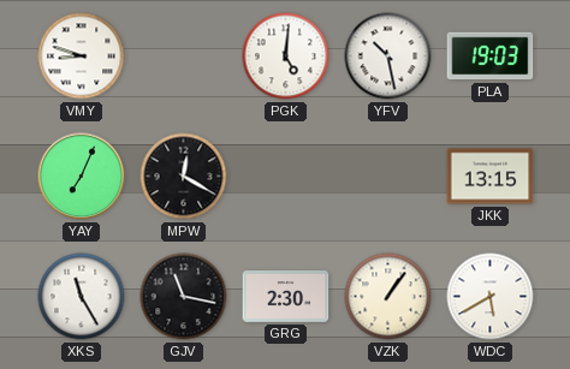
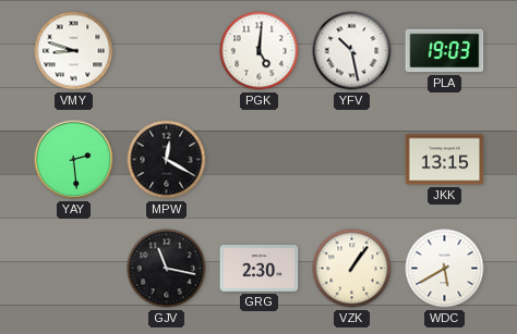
YAY: 7:04 -> 2:29 (74, 160)
XKS: 11:25 -> none (82, 297)
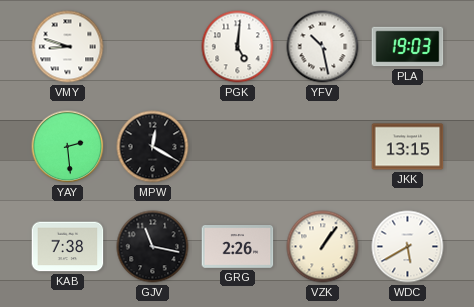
KAB: none -> 7:38 (68, 247)
GRG: 2:30 -> 2:26 (238, 247)
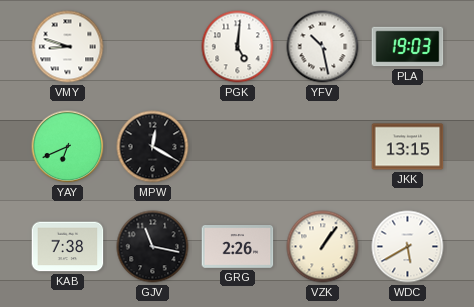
YAY: 2:29 -> 6:41 (68, 147)
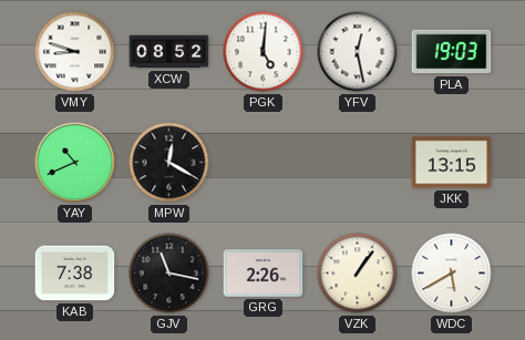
XCW: none -> 08:52 (169, 52)
YFV: 10:28 -> 12:28 (358, 52)
YAY: 6:41 -> 10:41 (75, 163)
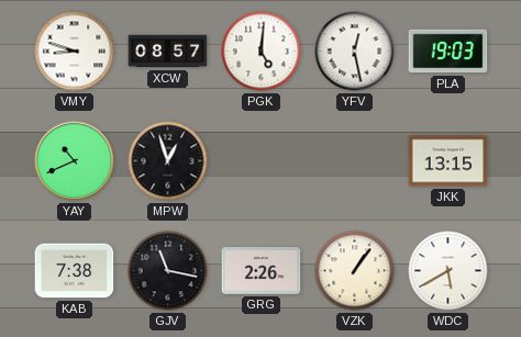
XCW: 08:52 -> 08:57 (168, 52)
MPW: 12:20 -> 12:57 (168, 161)
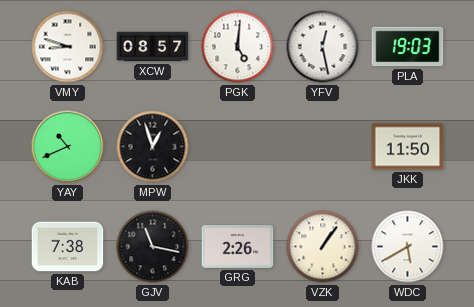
JKK: 13:15 -> 11:50 (408, 147)
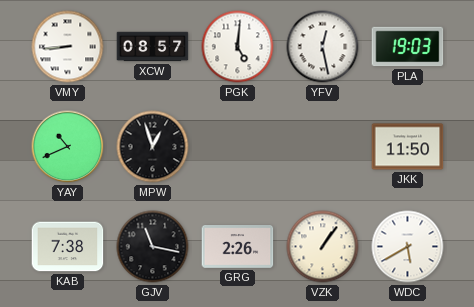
VMY: 8:48 -> 8:44 (68, 47)
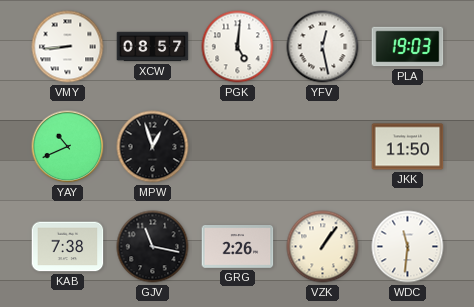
WDC: 5:40 -> 11:31 (408, 247)
